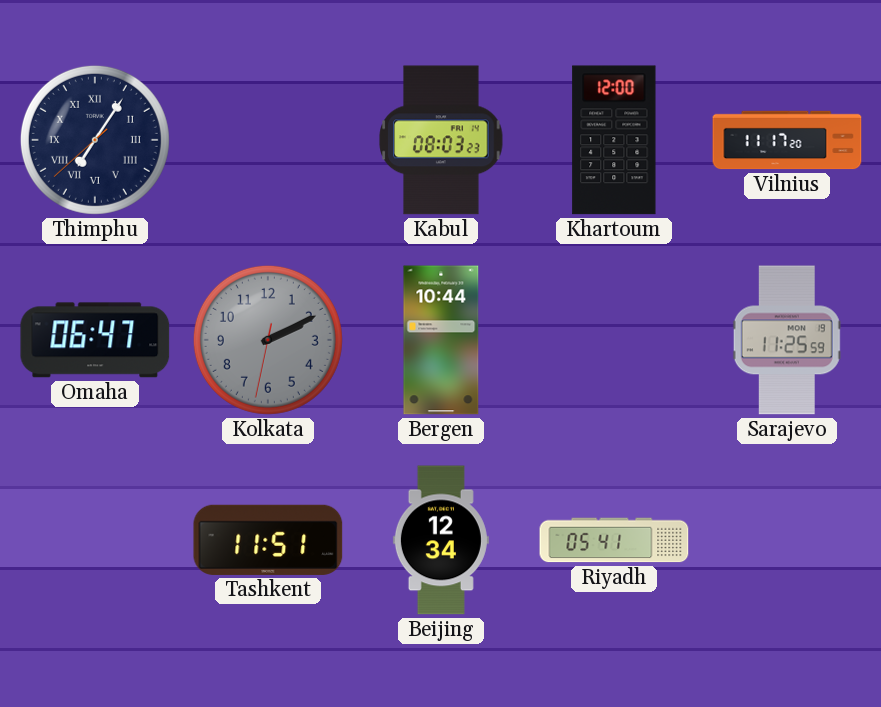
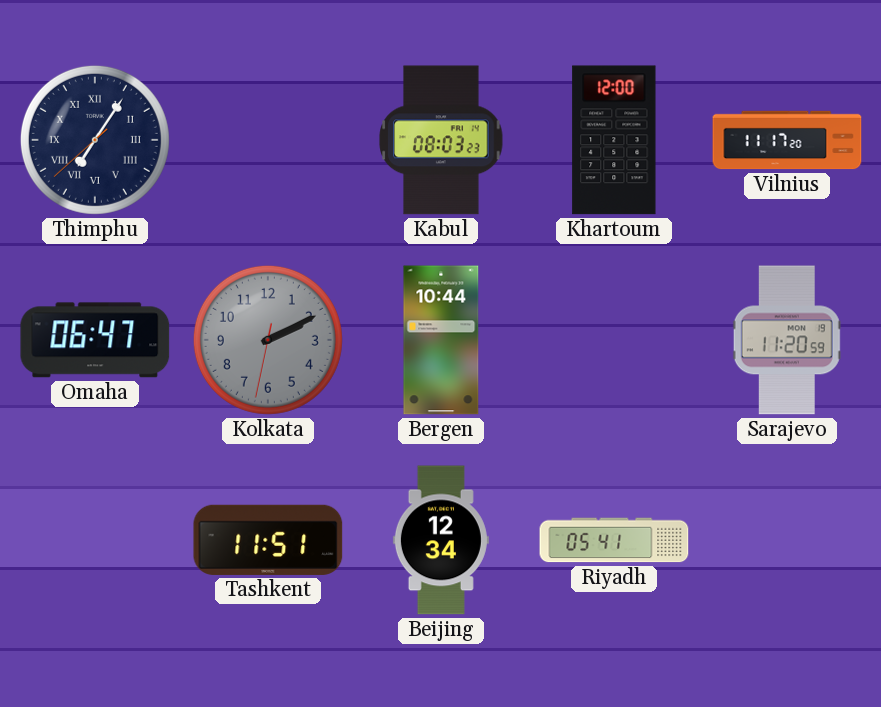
Sarajevo: 11:25 -> 11:20 (787, 340)
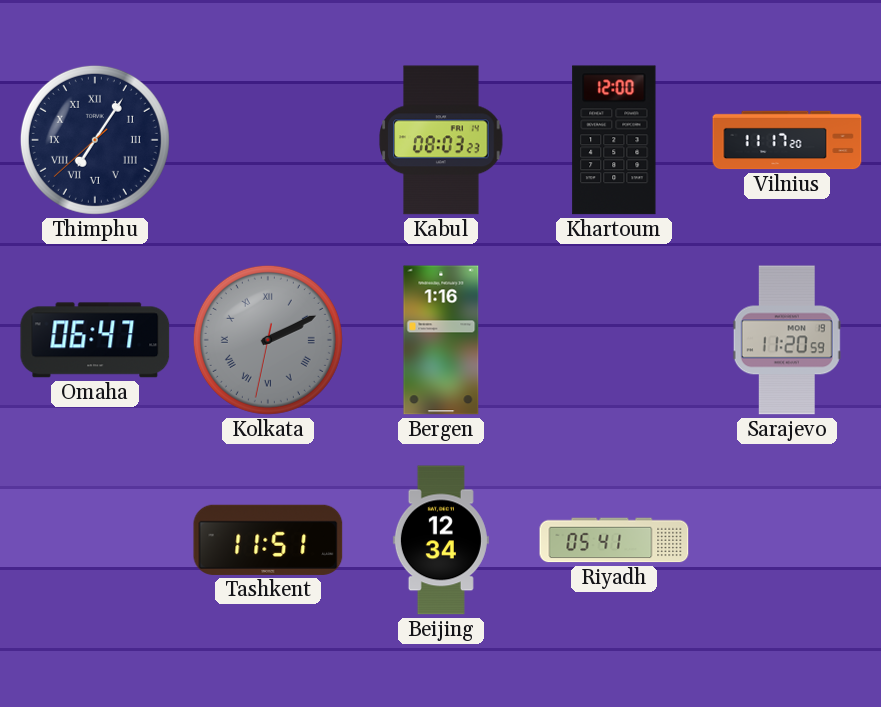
Kolkata numerals: Arabic -> Roman (268, 340)
Bergen: 10:44 -> 1:16 (441, 340)
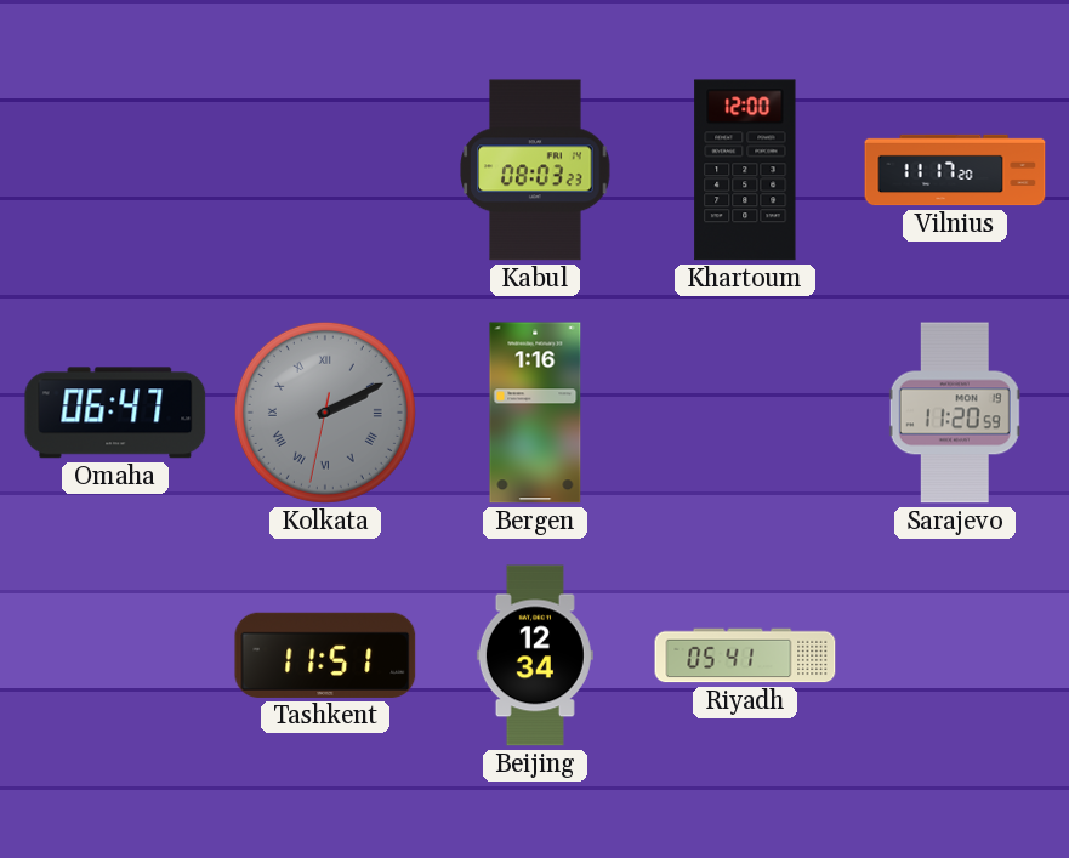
Thimphu: 7:05 -> none (95, 140)
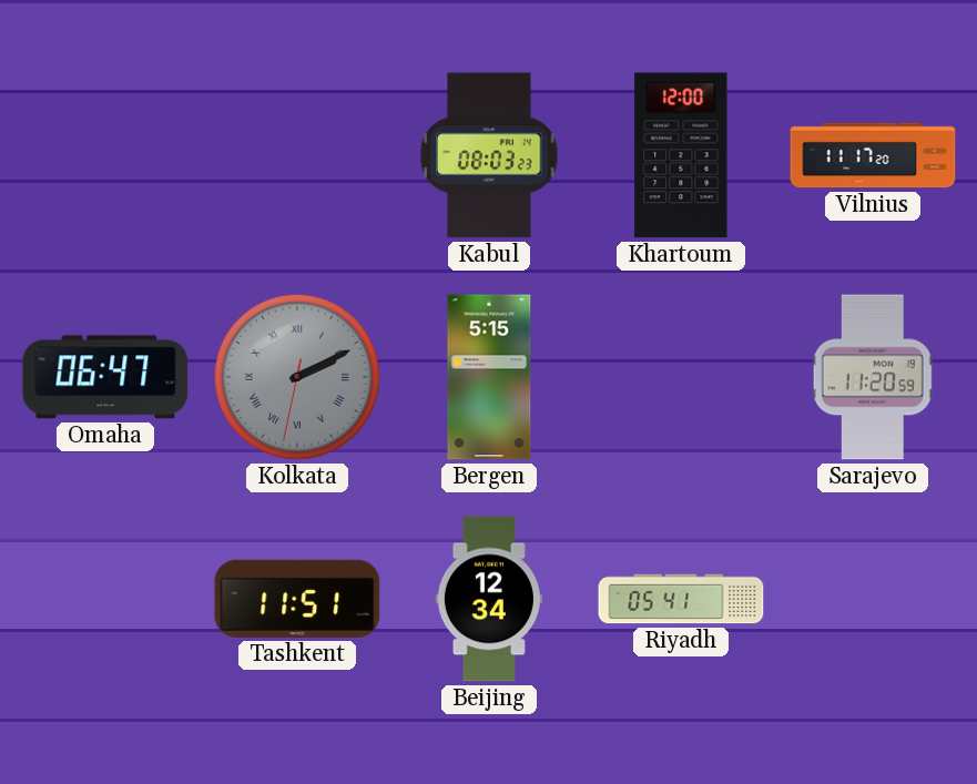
Bergen: 1:16 -> 5:15 (489, 377)
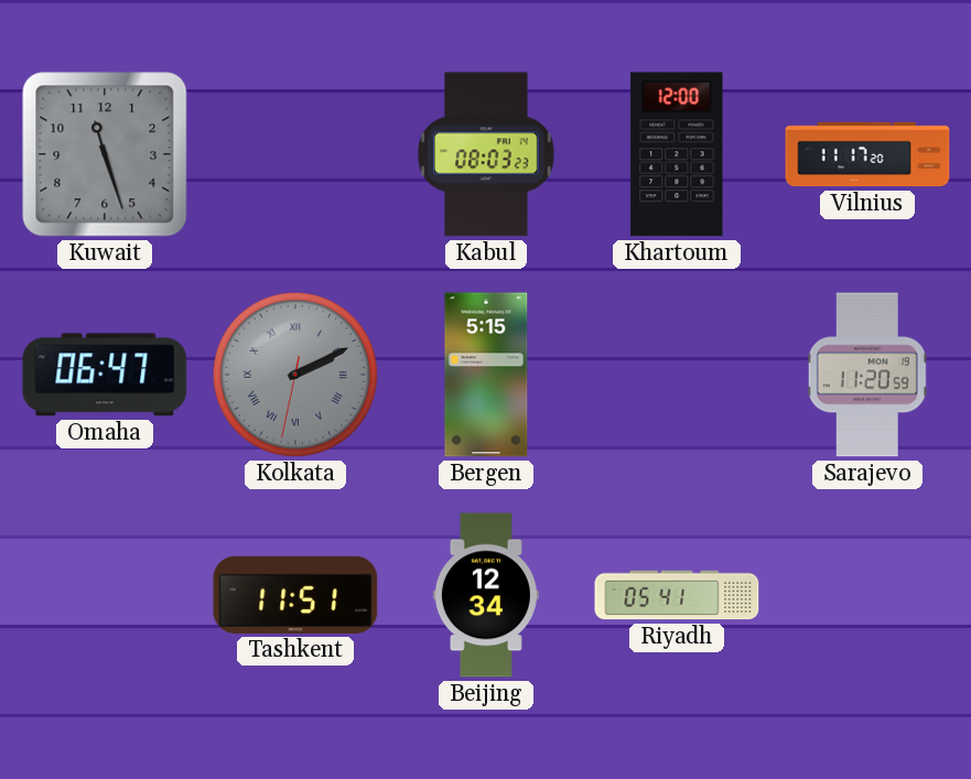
Kuwait: none -> 11:27 (105, 154)
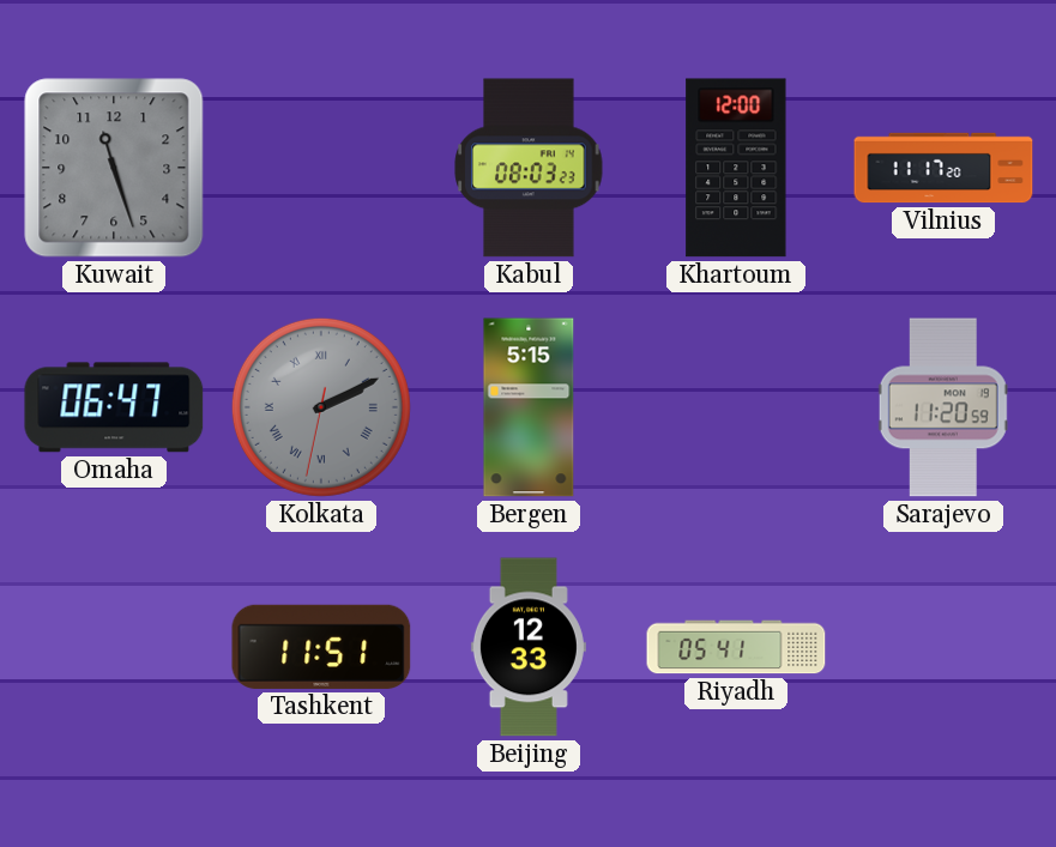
Beijing: 12:34 -> 12:33 (529, 647)
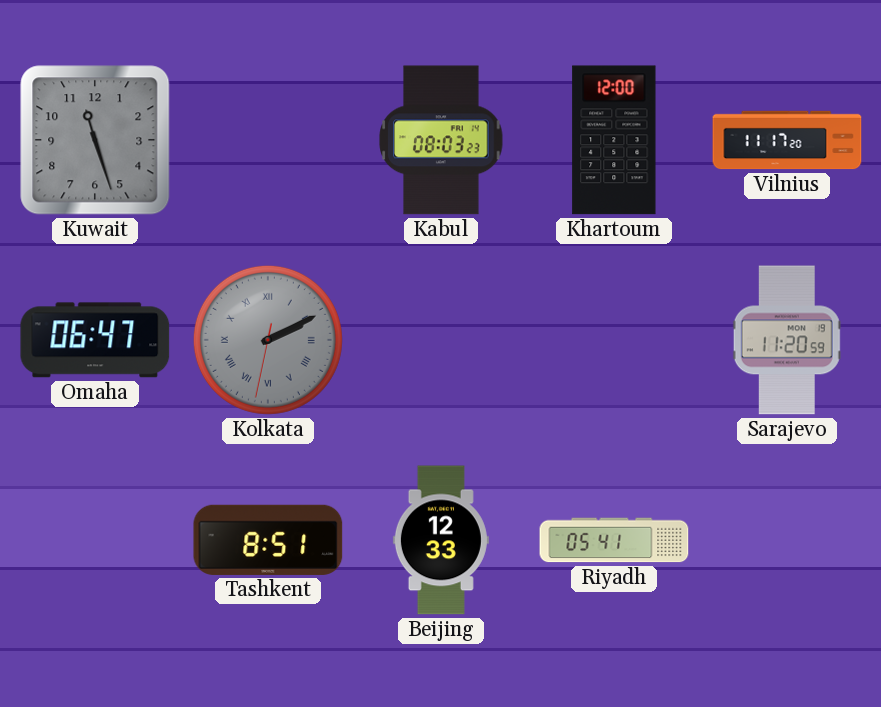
Bergen: 5:15 -> none (529, 407)
Tashkent: 11:51 -> 8:51 (268, 540)
